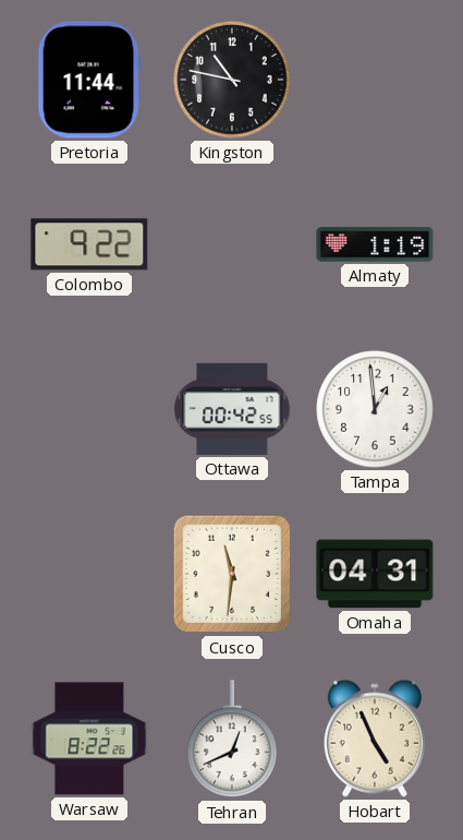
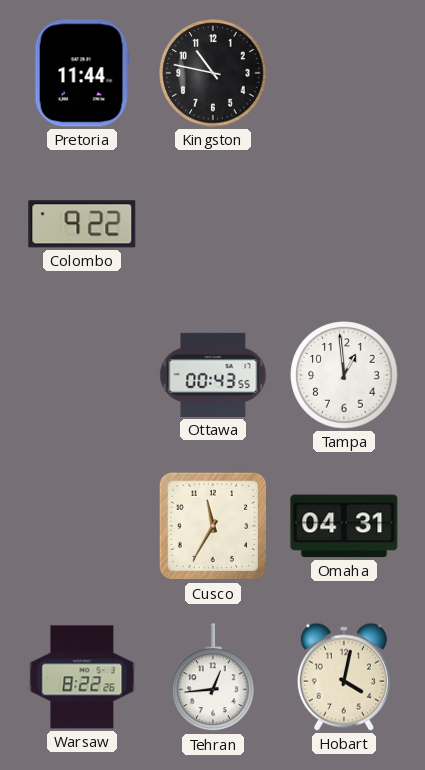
Almaty: 1:19 -> none (375, 244)
Ottawa: 00:42 -> 00:43 (213, 375)
Cusco: 11:31 -> 11:35 (213, 526)
Tehran: 12:41 -> 12:44 (213, 678)
Hobart: 4:56 -> 4:02 (344, 677)
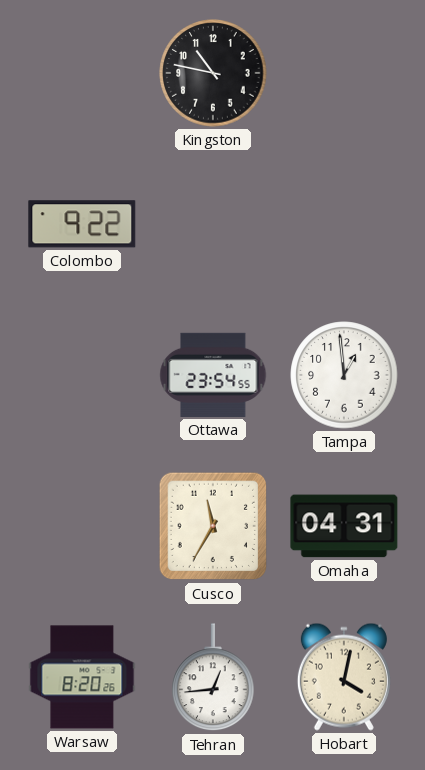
Pretoria: 11:44 -> none (82, 73)
Ottawa: 00:43 -> 23:54 (213, 375)
Warsaw: 8:22 -> 8:20 (82, 677)
